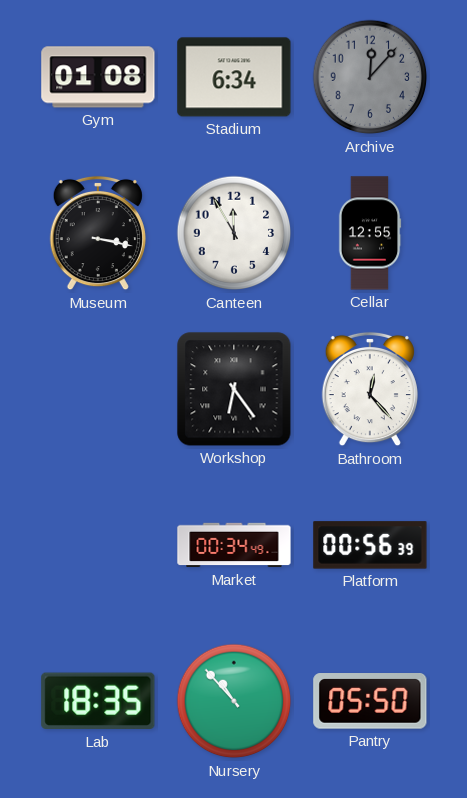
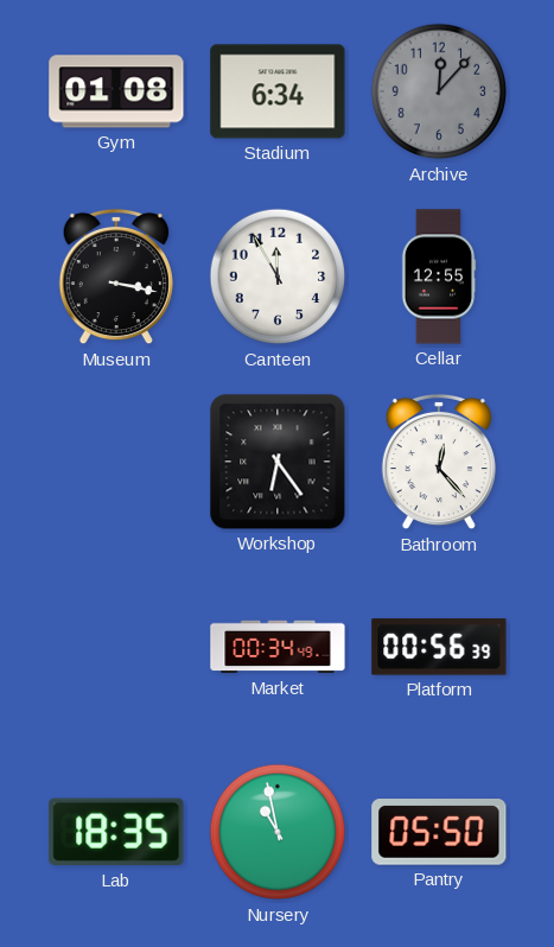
Nursery: 10:53 -> 10:58 (278, 832)
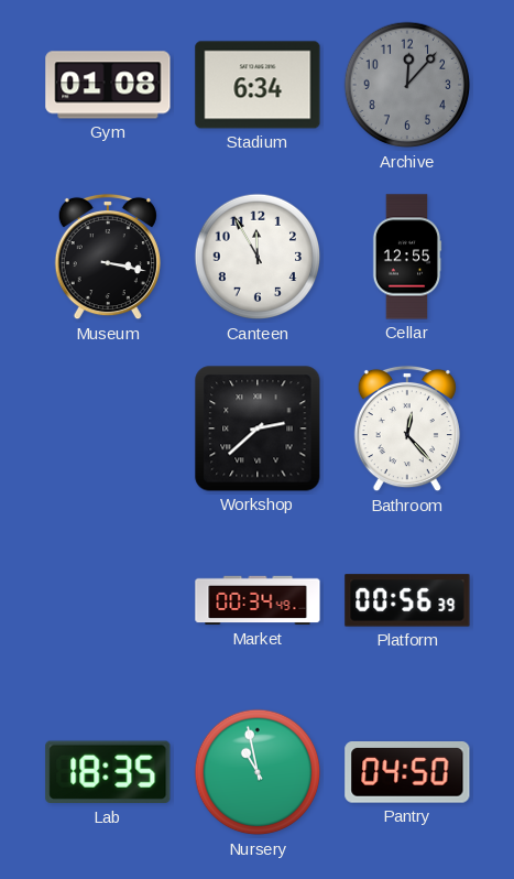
Workshop: 6:24 -> 2:38 (258, 428)
Pantry: 05:50 -> 04:50 (407, 773)
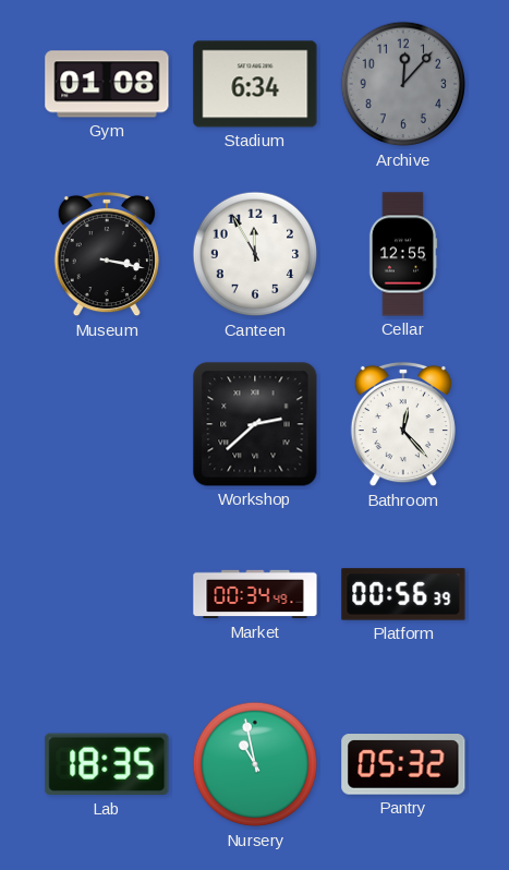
Pantry: 04:50 -> 05:32 (403, 765)
